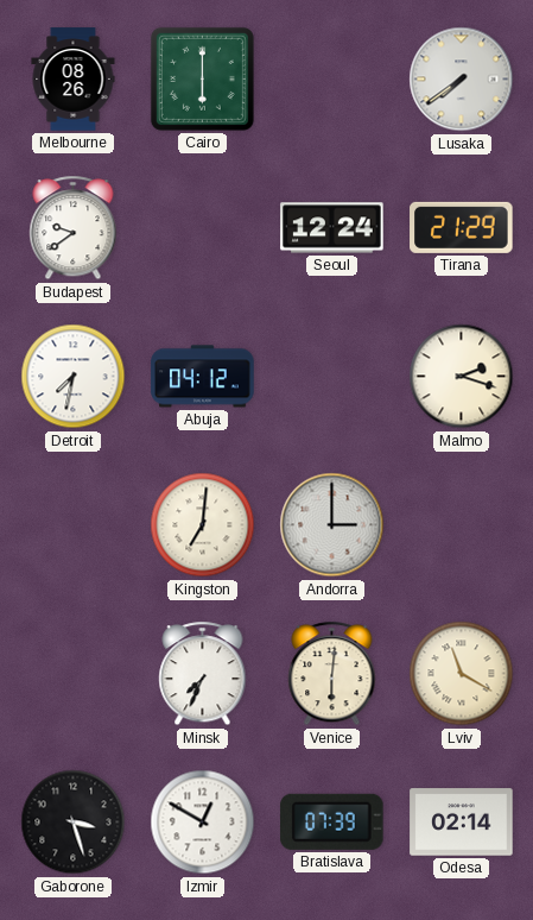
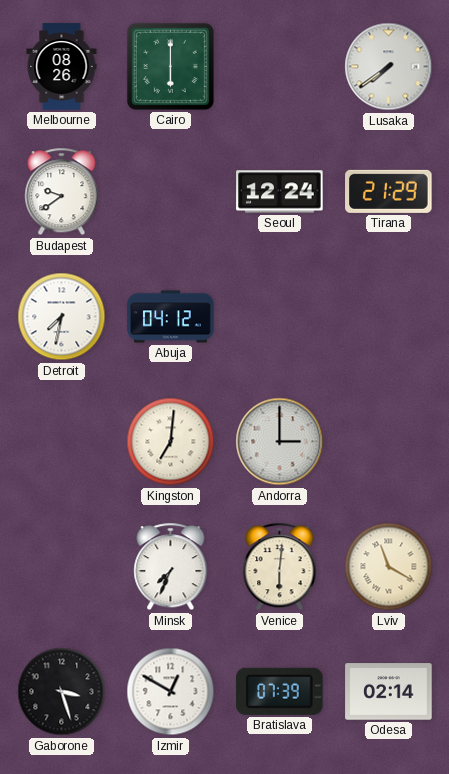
Malmo: 2:18 -> none (462, 377)
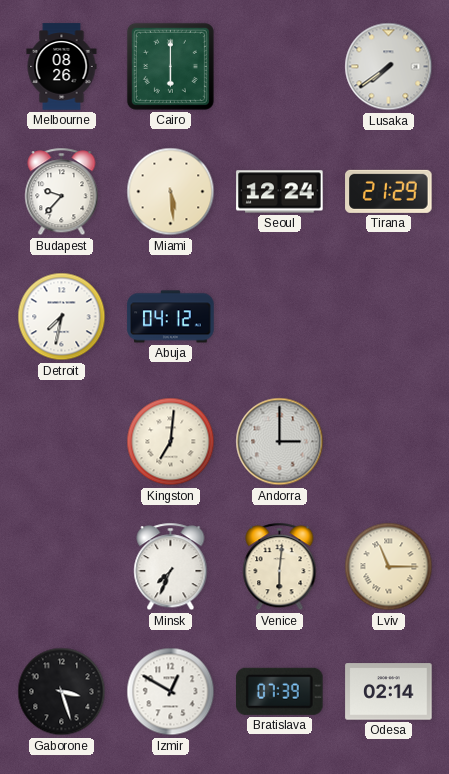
Budapest: 9:39 -> 9:37 (62, 192)
Miami: none -> 5:29 (171, 192)
Lviv: 11:20 -> 11:15 (389, 567)
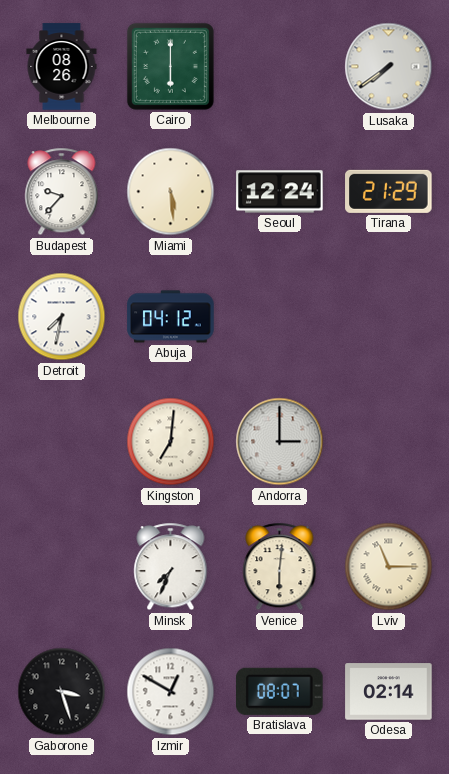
Bratislava: 07:39 -> 08:07 (280, 691)
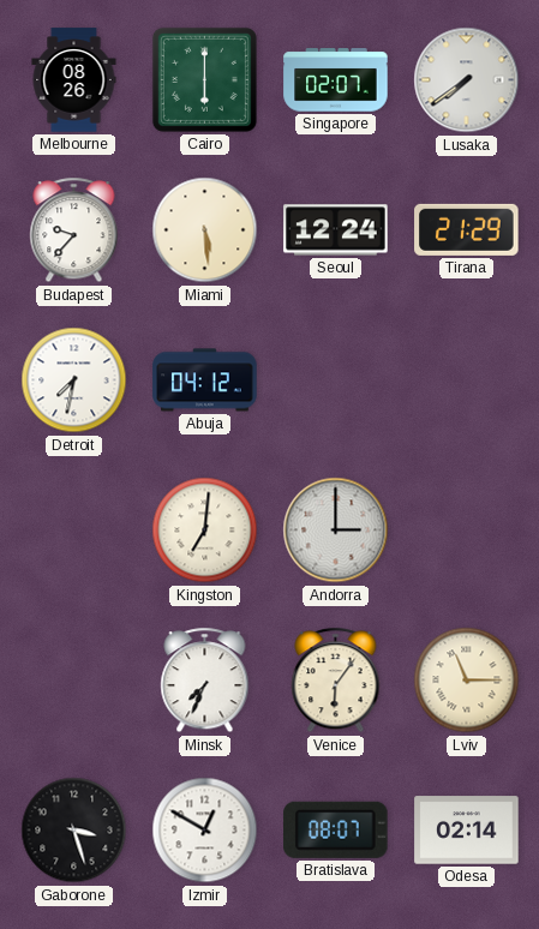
Singapore: none -> 02:07 (336, 80)
Venice: 6:01 -> 6:06 (336, 681)
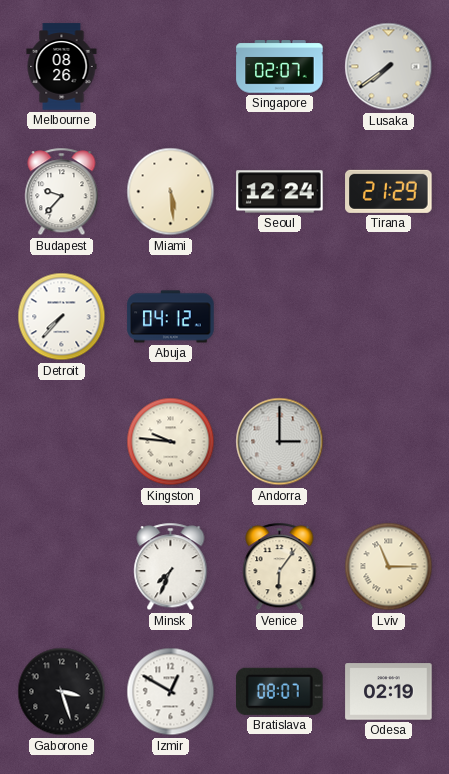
Cairo: 6:00 -> none (204, 79)
Detroit: 7:32 -> 7:37 (62, 317)
Kingston: 7:01 -> 9:46 (171, 442)
Odesa: 02:14 -> 02:19 (389, 692)
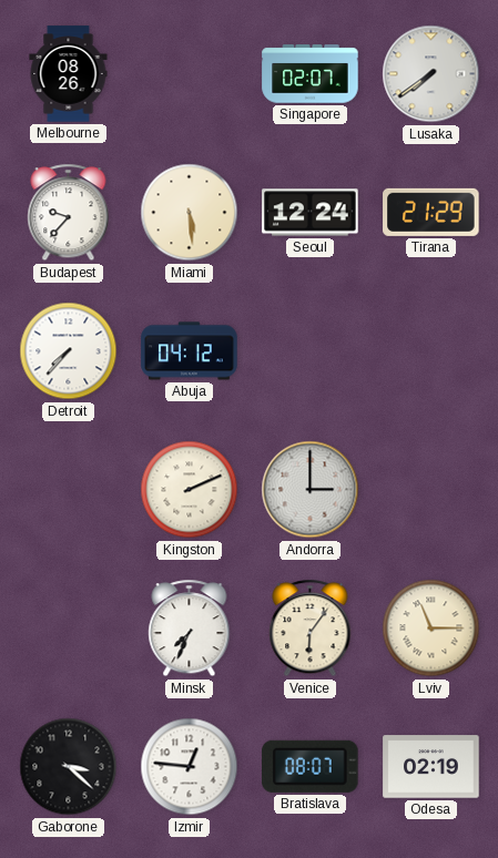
Kingston: 9:46 -> 2:11 (190, 490)
Gaborone: 3:27 -> 3:22 (69, 767)
Izmir: 12:50 -> 12:46 (190, 767)
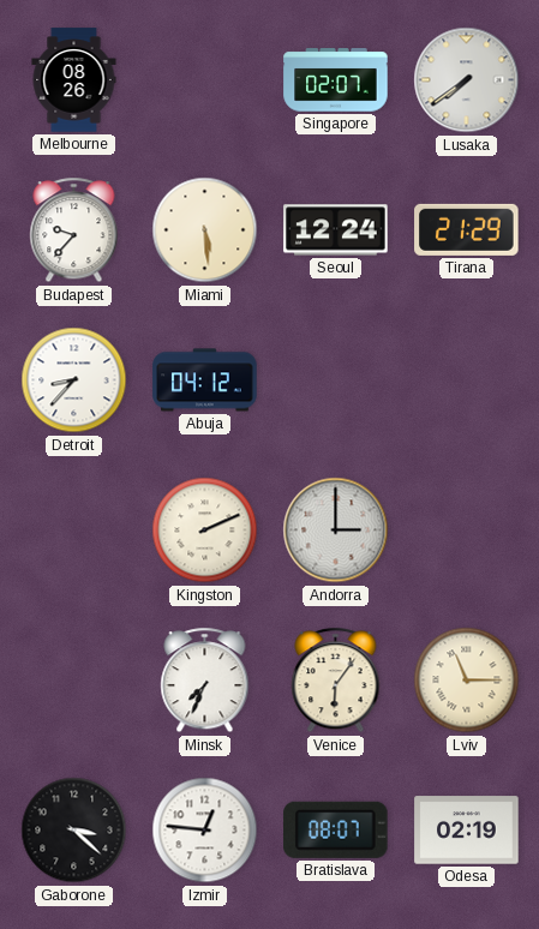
Detroit: 7:37 -> 8:37 (74, 380)
